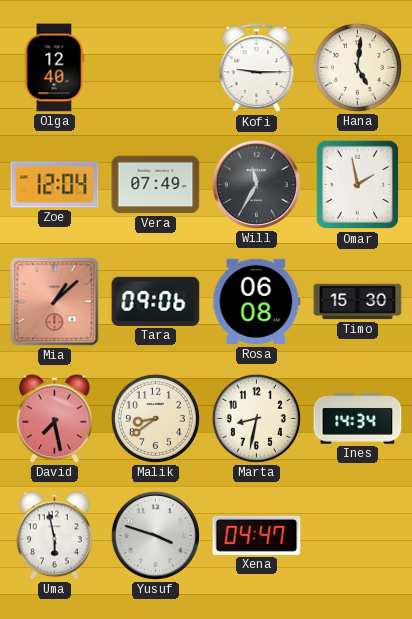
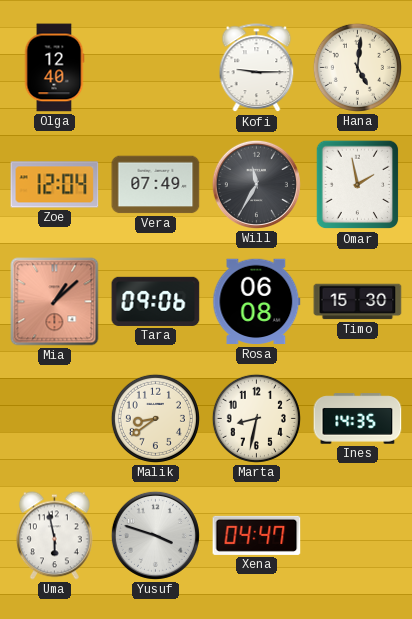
David: 7:28 -> none (54, 419)
Ines: 14:34 -> 14:35 (358, 419)
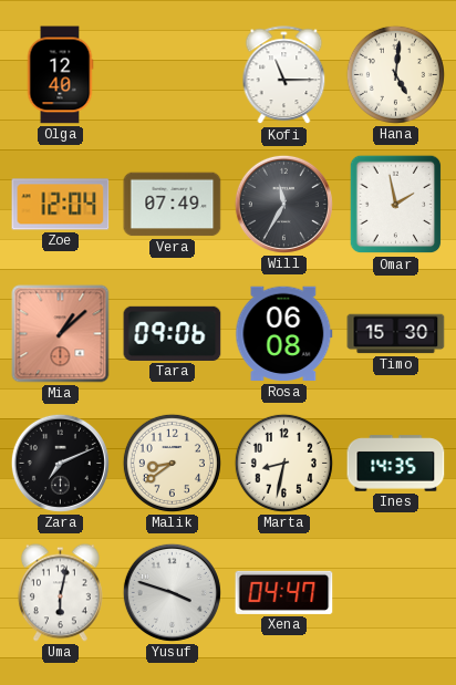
Kofi: 9:15 -> 11:15 (284, 75)
Zara: none -> 7:11 (60, 463)
Uma: 5:58 -> 6:02 (60, 593)
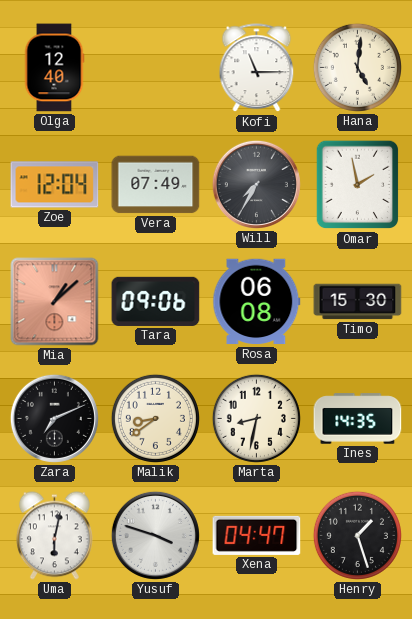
Will: 11:35 -> 7:35 (256, 184)
Henry: none -> 1:27 (357, 535)
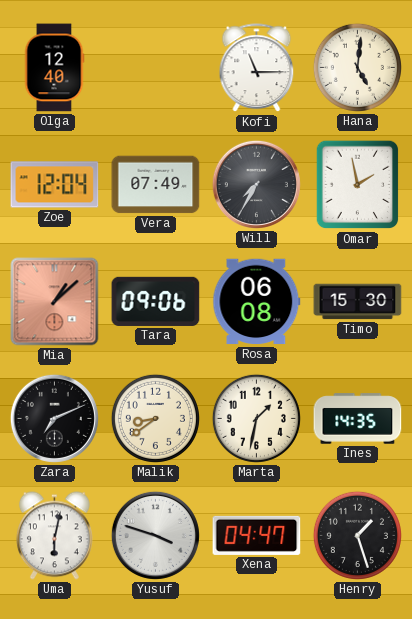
Marta: 8:32 -> 1:32 (256, 418)
